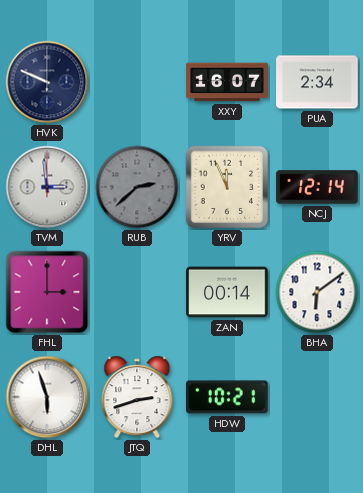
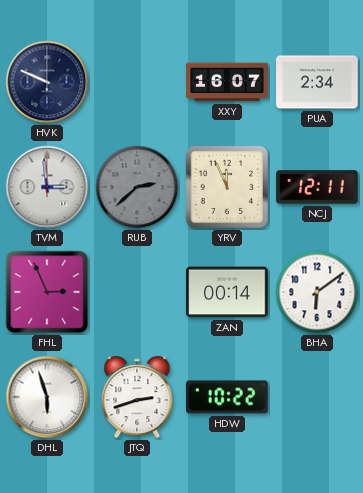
NCJ: 12:14 -> 12:11 (317, 187)
FHL: 3:00 -> 2:56 (47, 292)
HDW: 10:21 -> 10:22 (227, 397)
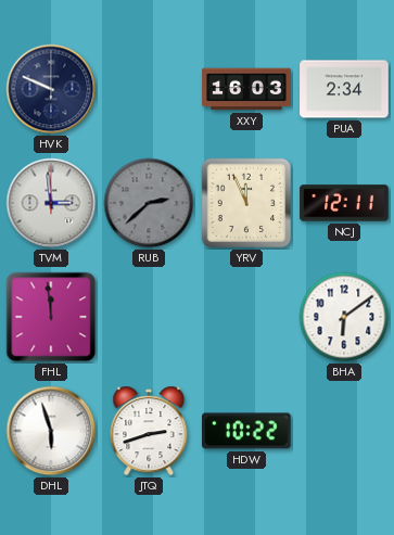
XXY: 16:07 -> 16:03 (246, 89)
FHL: 2:56 -> 11:59 (51, 317)
ZAN: 00:14 -> none (227, 292)
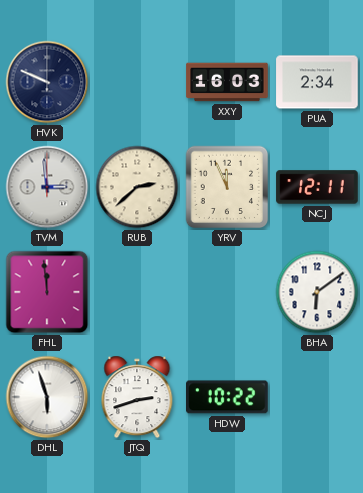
RUB dial: grey -> cream (137, 187)
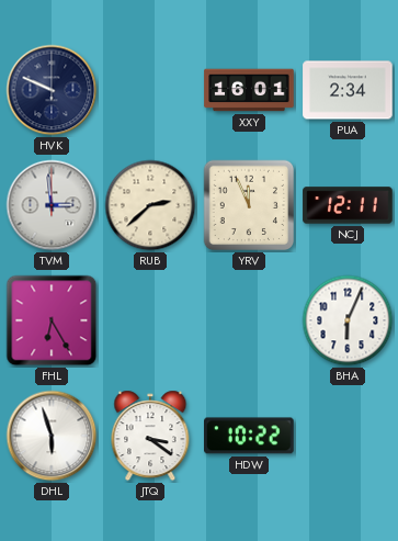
XXY: 16:03 -> 16:01 (249, 90)
FHL: 11:59 -> 6:25 (52, 320)
BHA: 6:09 -> 6:04 (348, 320)
JTQ: 2:42 -> 3:21 (150, 436)
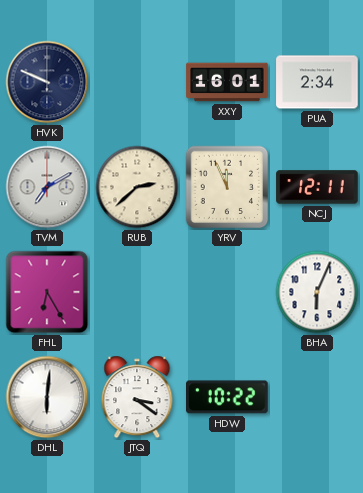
TVM: 2:59 -> 7:10 (47, 187)
DHL: 5:57 -> 6:01 (47, 397)
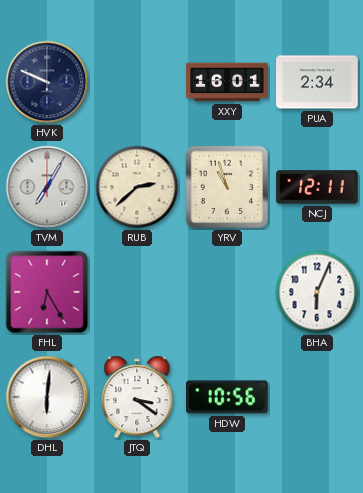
TVM: 7:10 -> 7:05 (47, 187)
YRV: 11:56 -> 10:57 (227, 187)
HDW: 10:22 -> 10:56 (227, 397)
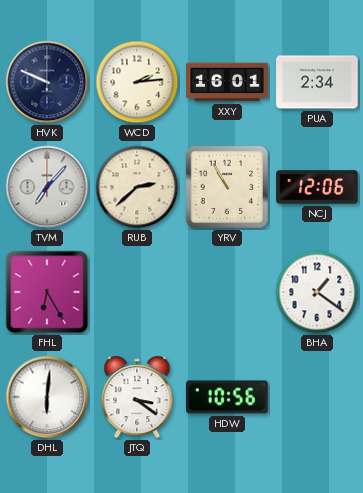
WCD: none -> 2:14 (137, 82)
TVM: 7:05 -> 7:07 (47, 187)
YRV: 10:57 -> 10:55 (227, 187)
NCJ: 12:11 -> 12:06 (317, 187)
BHA: 6:04 -> 1:21 (317, 292)
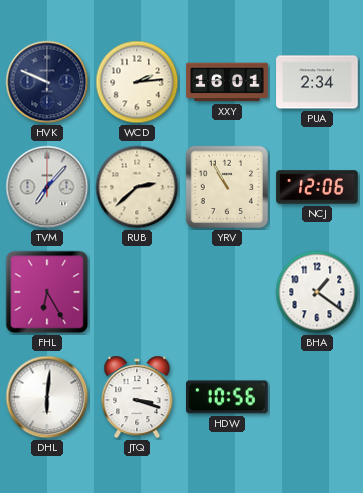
JTQ: 3:21 -> 3:18 (137, 397)
